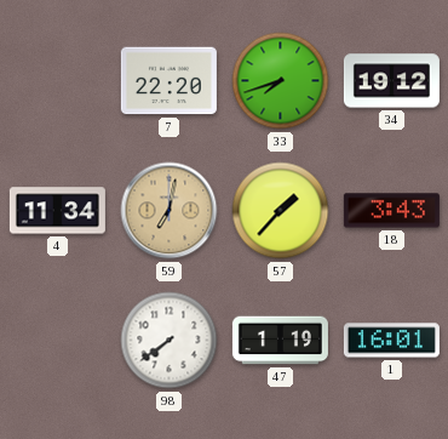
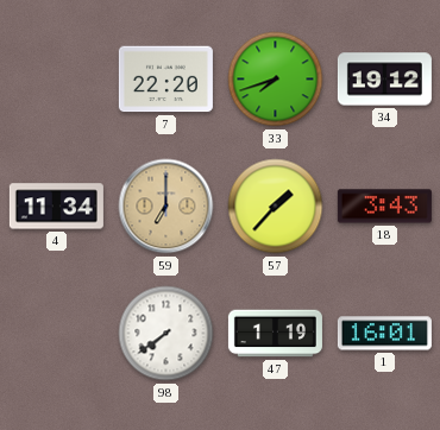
59: 7:02 -> 7:00 (166, 207)
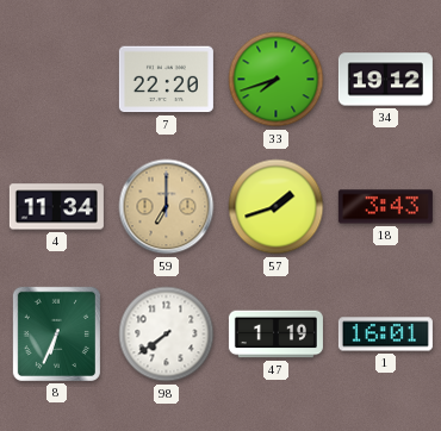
57: 1:37 -> 1:42 (277, 207)
8: none -> 6:34 (56, 333)
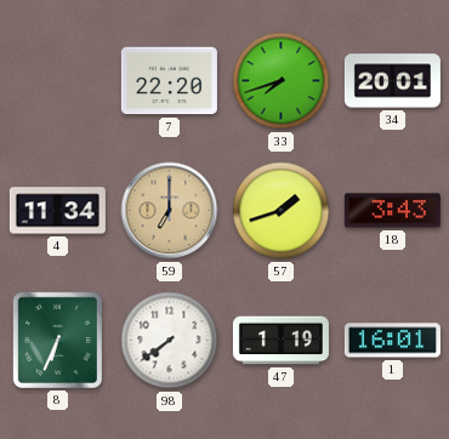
34: 19:12 -> 20:01 (392, 81)
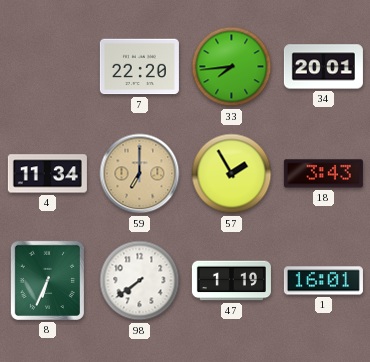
33: 7:42 -> 7:44 (232, 67)
57: 1:42 -> 1:55 (232, 174)
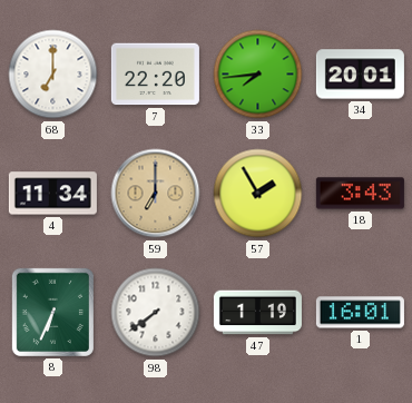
68: none -> 7:00 (53, 75)
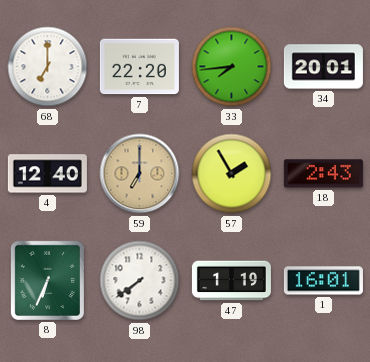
4: 11:34 -> 12:40 (47, 174)
18: 3:43 -> 2:43 (323, 174)
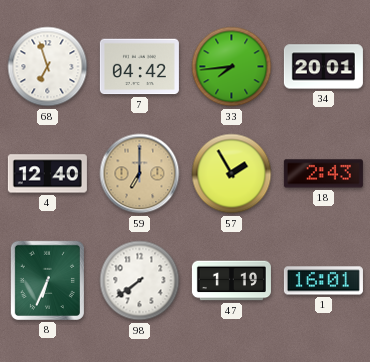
68: 7:00 -> 6:57 (48, 67)
7: 22:20 -> 04:42 (139, 67)
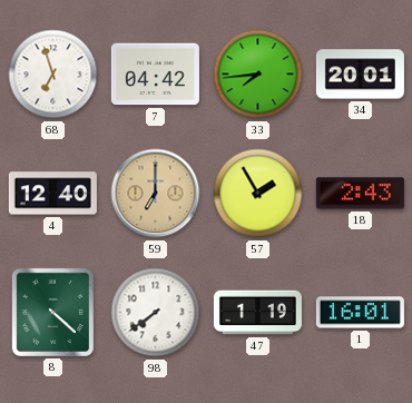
8: 6:34 -> 4:22 (52, 312)
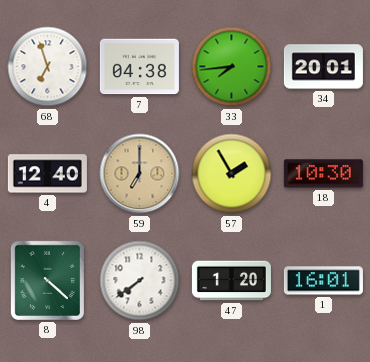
7: 04:42 -> 04:38 (139, 67)
18: 2:43 -> 10:30 (323, 174)
47: 1:19 -> 1:20 (231, 281)
